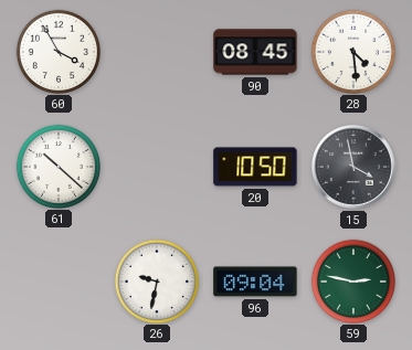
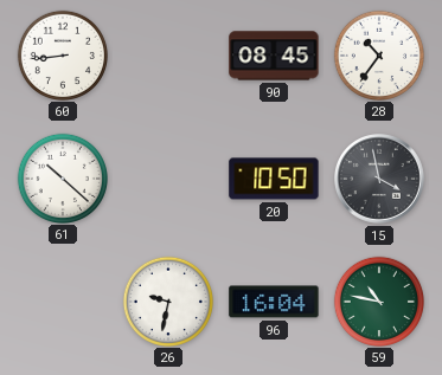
60: 3:55 -> 8:44 (62, 54)
28: 4:29 -> 10:36 (378, 54)
96: 09:04 -> 16:04 (274, 302)
59: 2:47 -> 10:47 (378, 300)
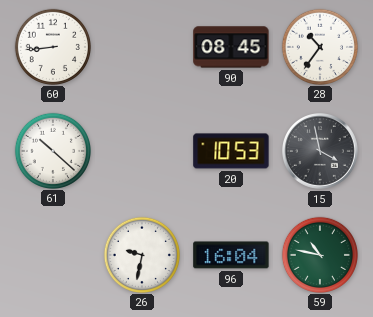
20: 10:50 -> 10:53 (231, 151)
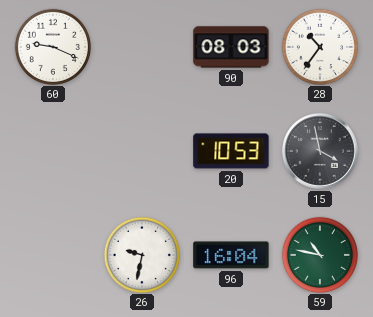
60: 8:44 -> 9:19 (52, 46)
90: 08:45 -> 08:03 (231, 47)
61: 10:22 -> none (52, 150)
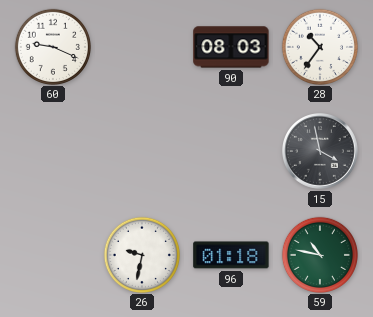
20: 10:53 -> none (231, 151)
96: 16:04 -> 01:18 (231, 255)
